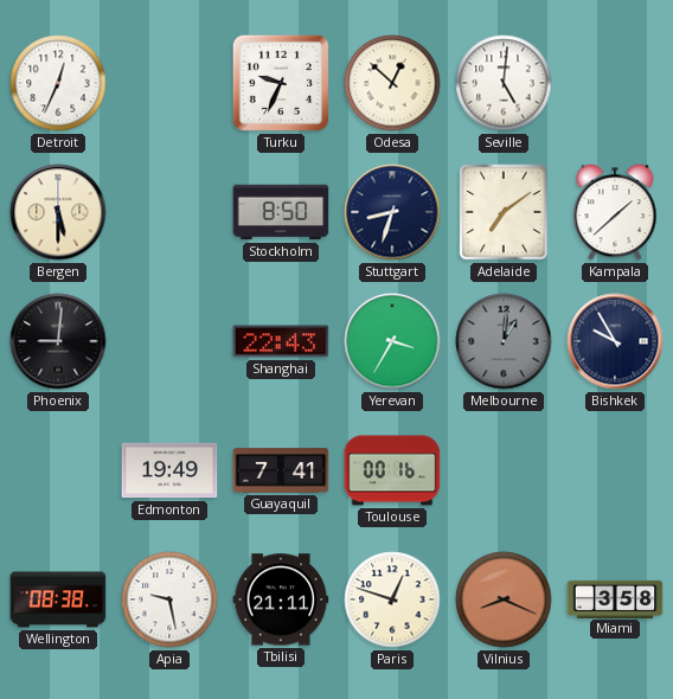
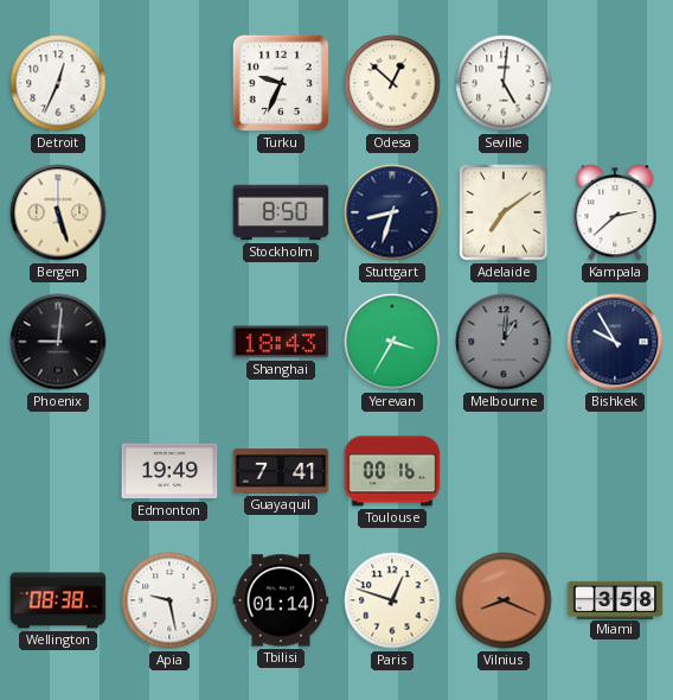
Bergen: 5:30 -> 5:27 (58, 212)
Kampala: 1:38 -> 2:38 (615, 212)
Shanghai: 22:43 -> 18:43 (281, 342)
Tbilisi: 21:11 -> 01:14 (281, 600)
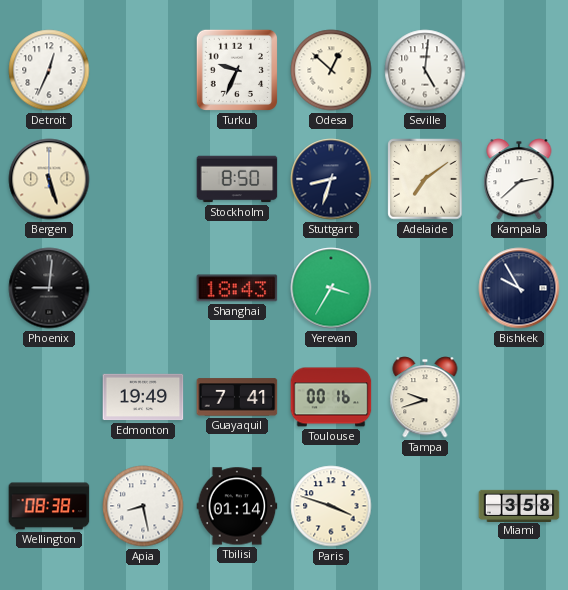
Melbourne: 1:01 -> none (504, 342)
Tampa: none -> 9:42 (425, 397)
Apia: 9:28 -> 8:28 (143, 506)
Paris: 12:48 -> 3:48 (331, 506)
Vilnius: 8:19 -> none (504, 600)
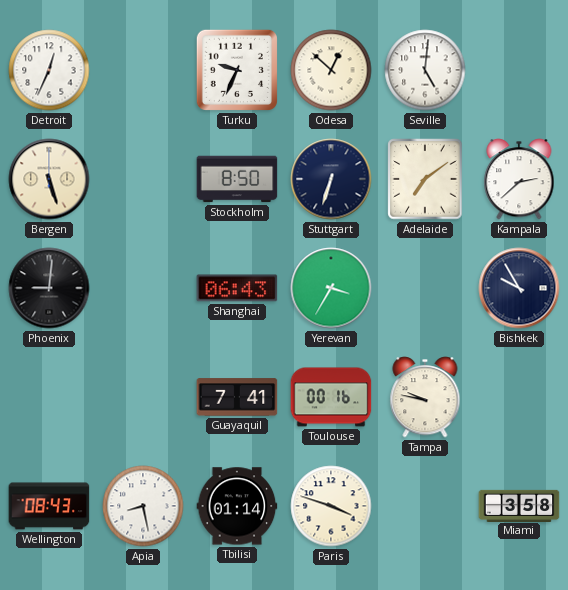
Stuttgart: 8:33 -> 6:33 (331, 179)
Shanghai: 18:43 -> 06:43 (237, 288)
Edmonton: 19:49 -> none (143, 397)
Tampa: 9:42 -> 9:47 (425, 397)
Wellington: 08:38 -> 08:43 (49, 506)
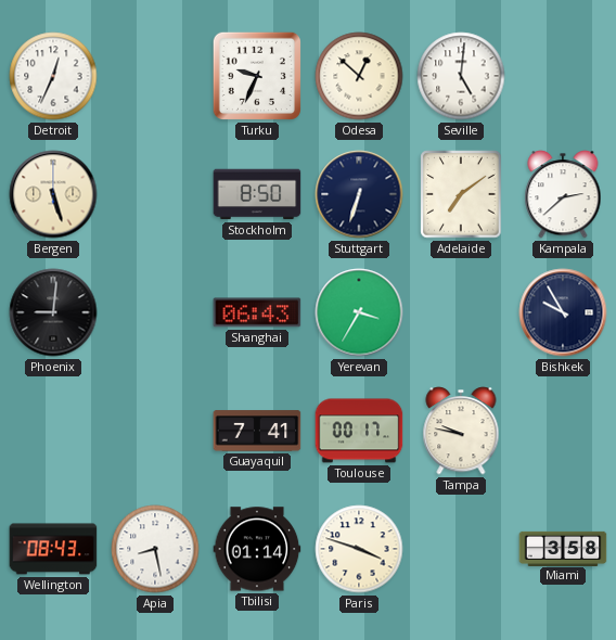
Toulouse: 00:16 -> 00:17 (359, 431)
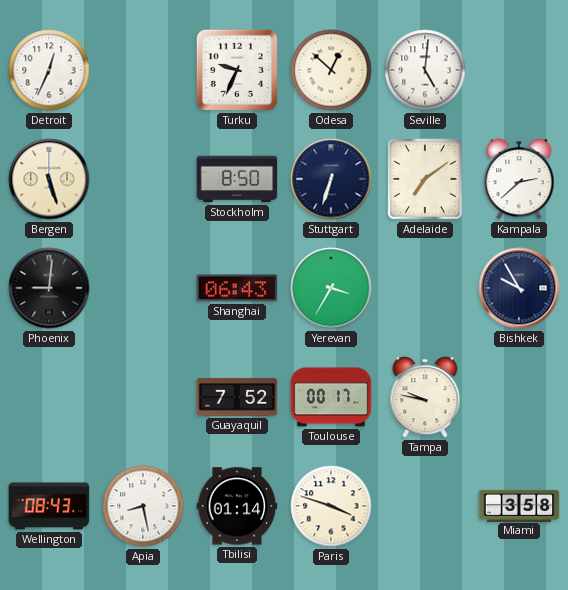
Guayaquil: 7:41 -> 7:52 (237, 397)
